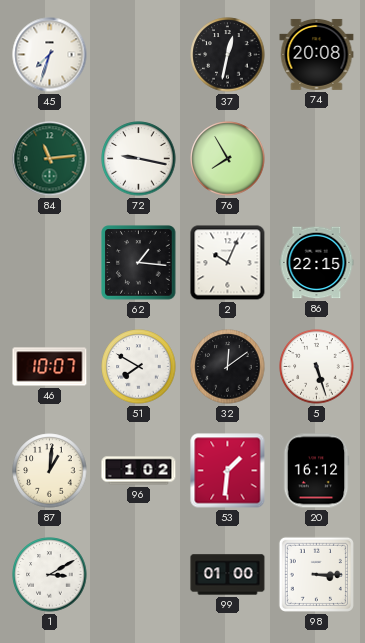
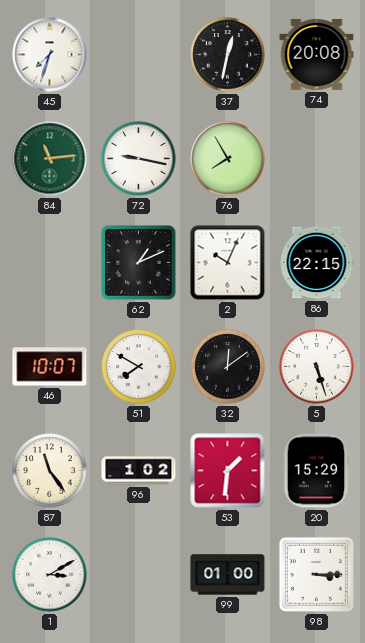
62: 1:16 -> 1:11 (139, 263)
87: 1:01 -> 11:24 (50, 471)
20: 16:12 -> 15:29 (316, 471)
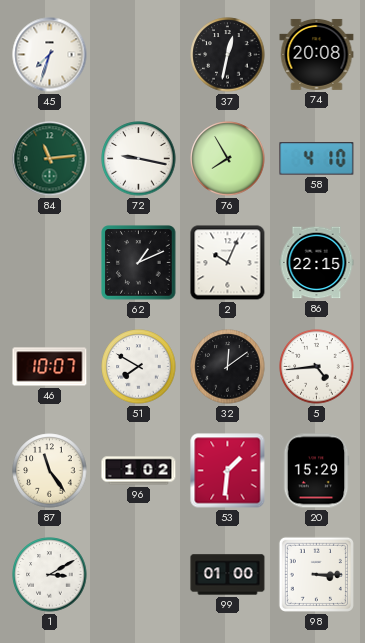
58: none -> 4:10 (317, 159)
5: 5:27 -> 4:44 (317, 367)
